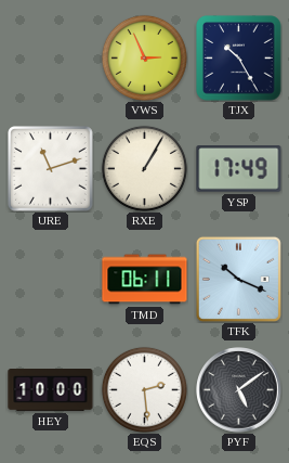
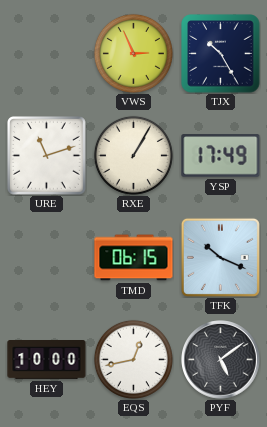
TMD: 06:11 -> 06:15 (134, 258)
EQS: 2:29 -> 12:43 (133, 359)
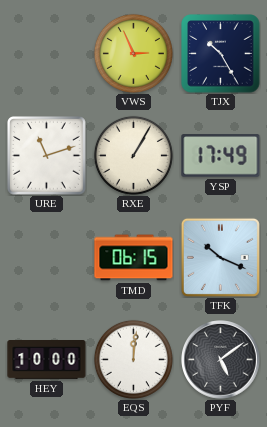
EQS: 12:43 -> 12:01 (133, 359)
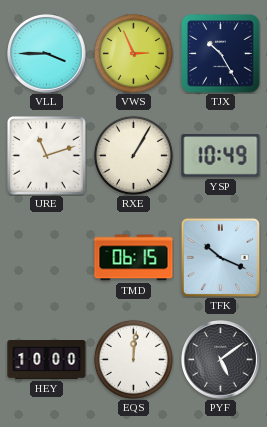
VLL: none -> 3:45 (47, 54)
YSP: 17:49 -> 10:49 (221, 156)
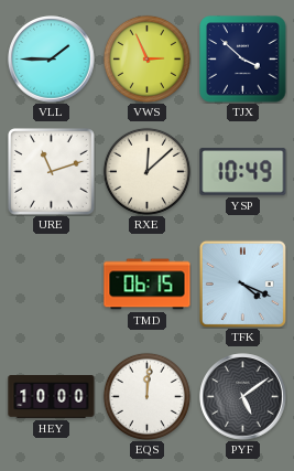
VLL: 3:45 -> 1:45 (52, 60)
TJX: 10:25 -> 3:52 (243, 60)
RXE: 1:05 -> 12:08 (146, 171)
TFK: 10:19 -> 4:19 (242, 283)
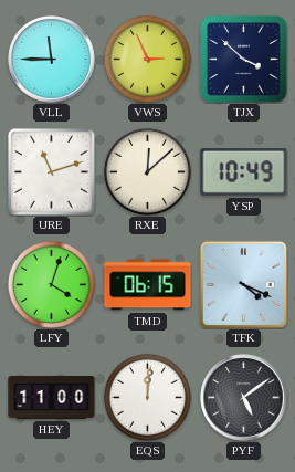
VLL: 1:45 -> 11:45 (52, 60)
LFY: none -> 4:03 (51, 284)
HEY: 10:00 -> 11:00 (52, 398)
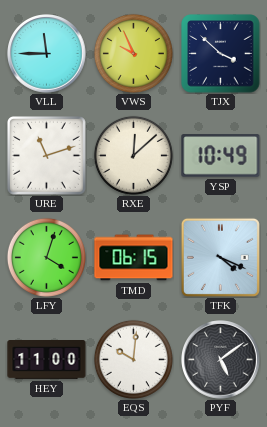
VWS: 2:56 -> 9:56 (133, 53)
EQS: 12:01 -> 10:01 (133, 359)
